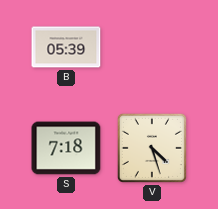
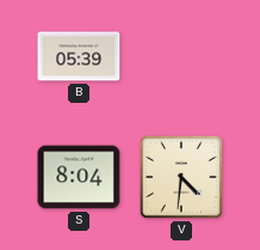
S: 7:18 -> 8:04 (79, 177)
V: 4:27 -> 4:31 (181, 177)
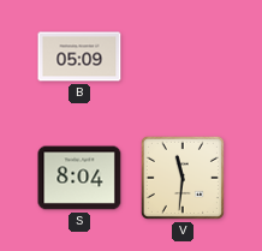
B: 05:39 -> 05:09 (79, 56)
V: 4:31 -> 11:31 (183, 178)
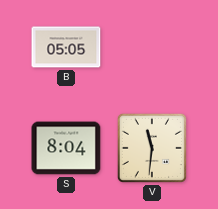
B: 05:09 -> 05:05 (66, 47)
